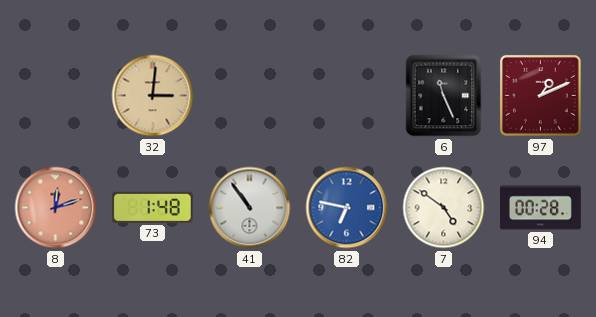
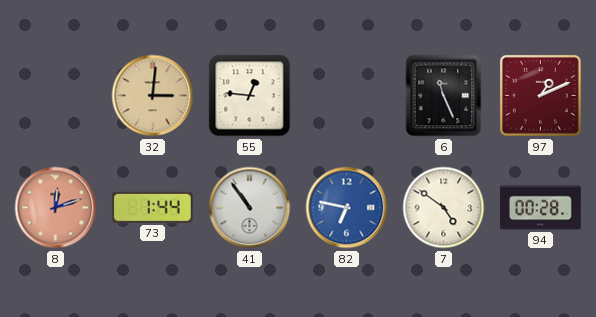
55: none -> 12:46 (250, 96)
73: 1:48 -> 1:44 (152, 207)
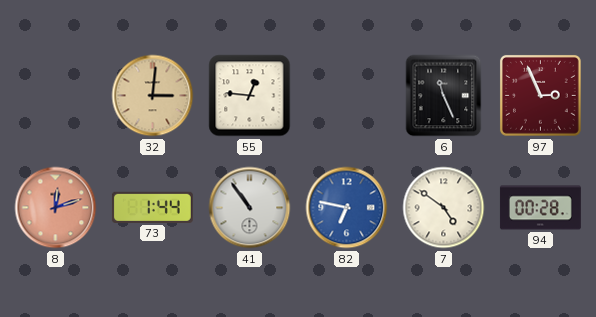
97: 1:11 -> 2:56 (541, 96)
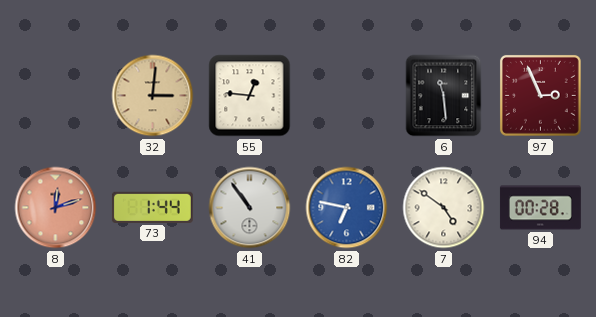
6: 11:26 -> 11:29 (444, 96)
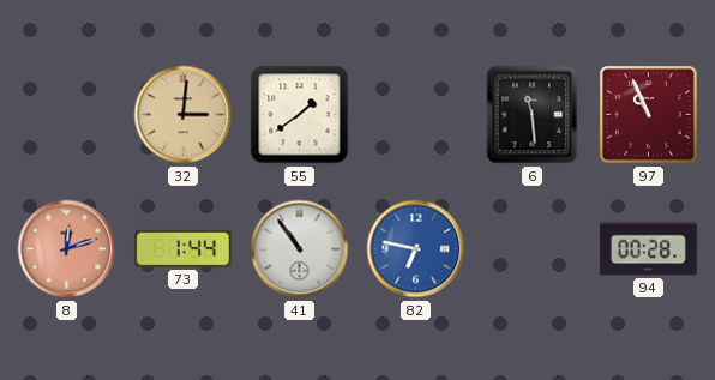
55: 12:46 -> 1:39 (300, 115)
97: 2:56 -> 10:56 (649, 115)
7: 4:51 -> none (444, 208)
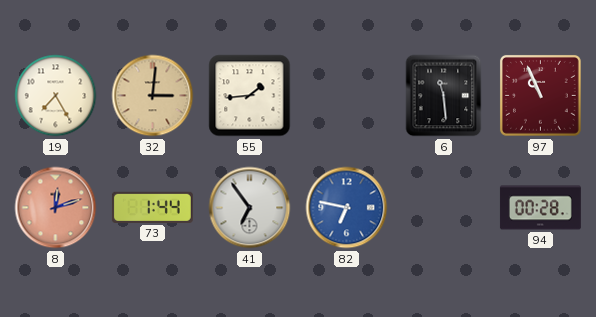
19: none -> 7:25 (56, 96)
55: 1:39 -> 1:44 (250, 96)
41: 10:54 -> 6:54 (250, 208)
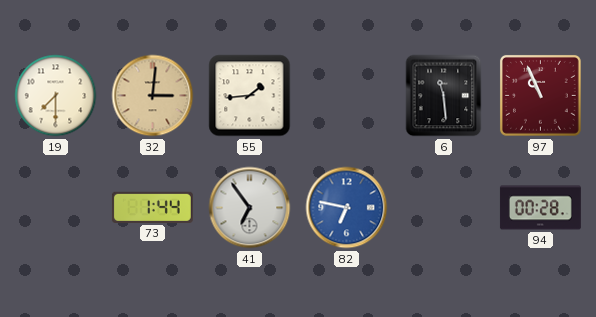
19: 7:25 -> 7:30 (56, 96)
8: 12:12 -> none (56, 208)
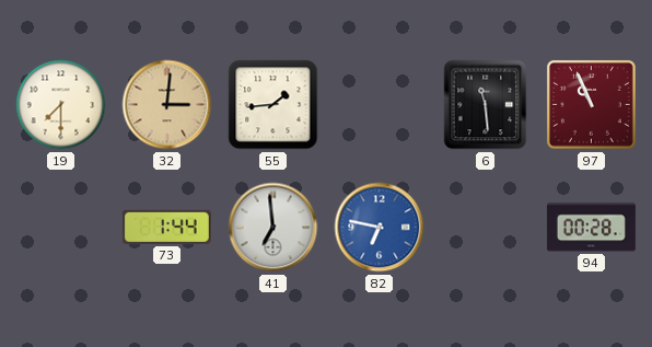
41: 6:54 -> 6:59 (273, 228)
